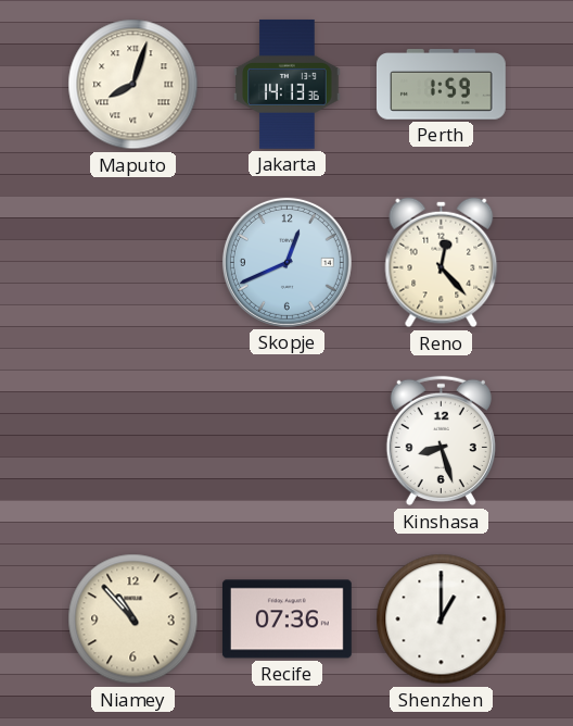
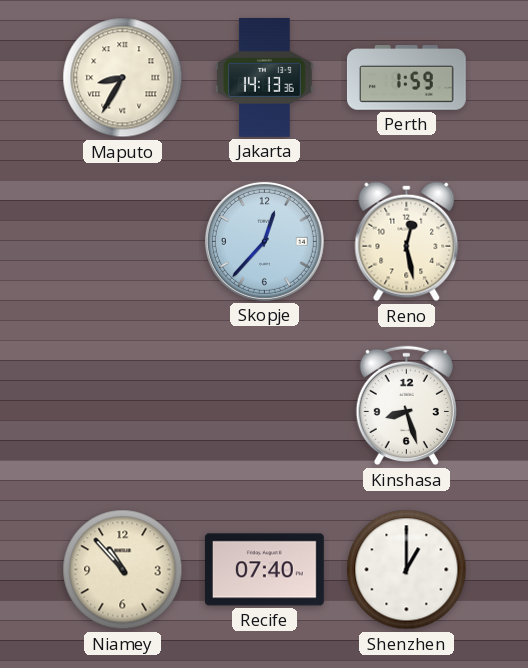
Maputo: 8:03 -> 8:35 (123, 78)
Skopje: 12:41 -> 12:37 (264, 241)
Reno: 12:23 -> 12:28 (407, 242)
Recife: 07:36 -> 07:40 (264, 570)
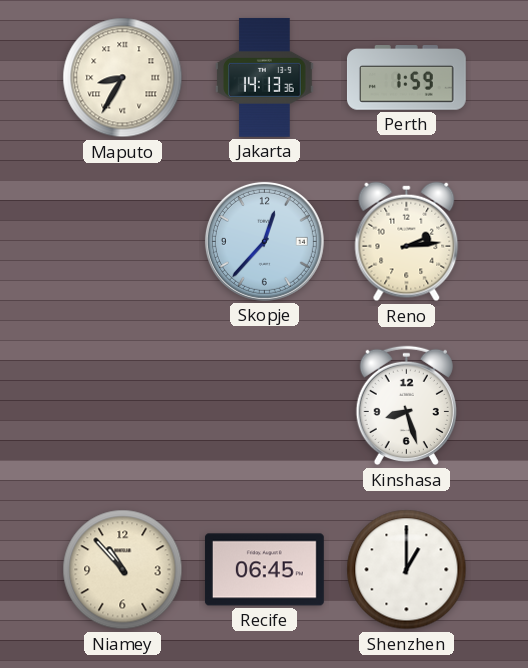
Reno: 12:28 -> 2:14 (407, 242)
Recife: 07:40 -> 06:45 (264, 570)
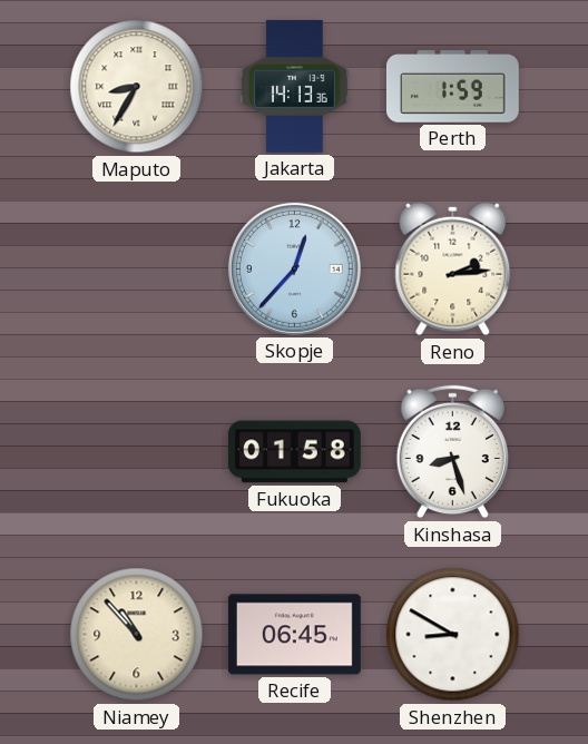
Fukuoka: none -> 01:58 (294, 452)
Shenzhen: 1:00 -> 8:50 (453, 635)
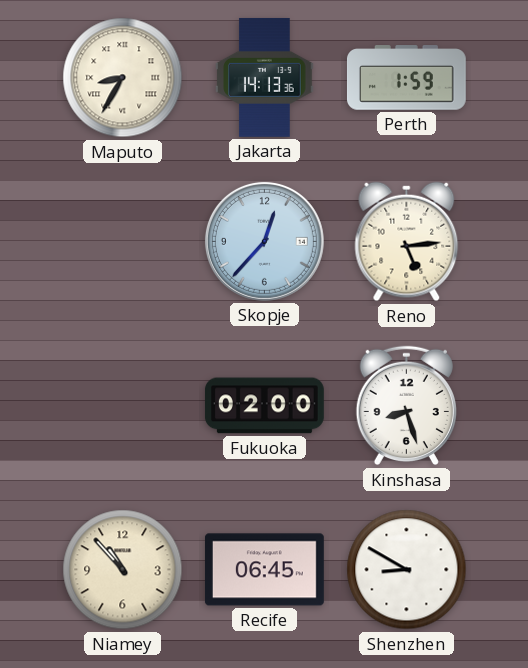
Reno: 2:14 -> 5:14 (407, 242)
Fukuoka: 01:58 -> 02:00 (264, 406)
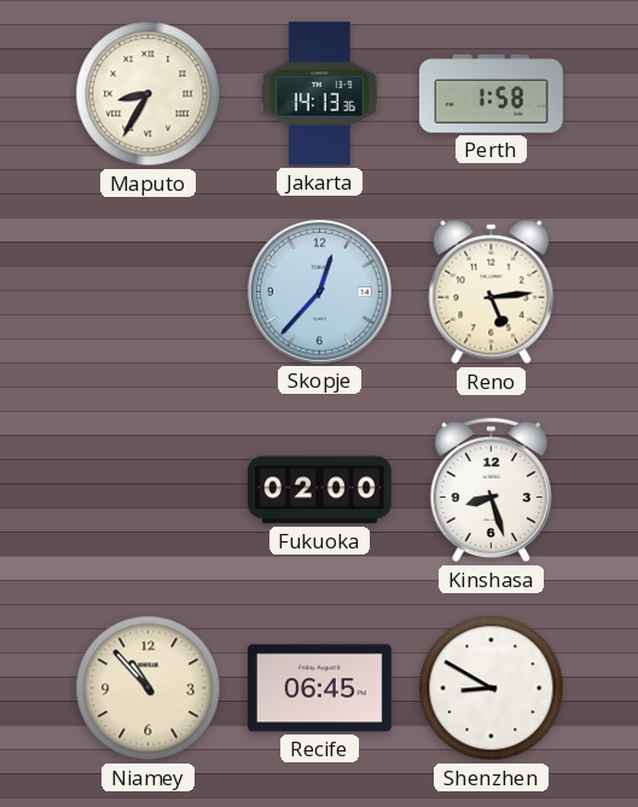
Perth: 1:59 -> 1:58 (491, 94)
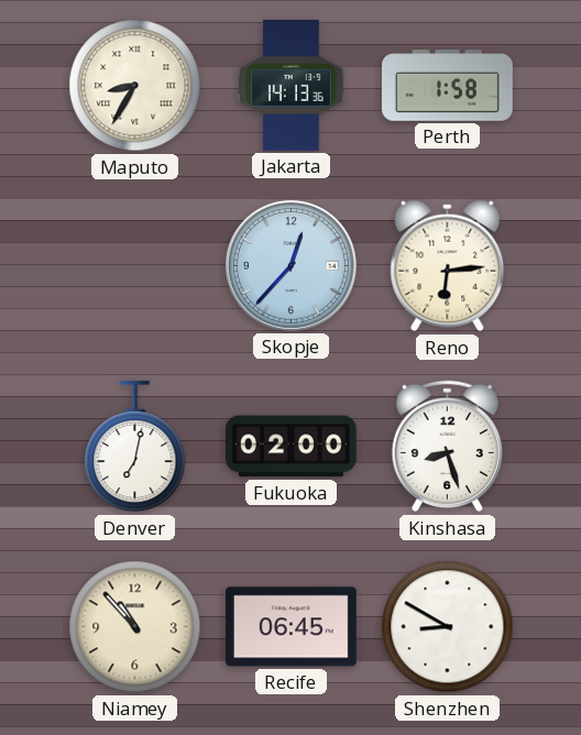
Reno: 5:14 -> 6:14 (448, 266)
Denver: none -> 7:02 (135, 447)
